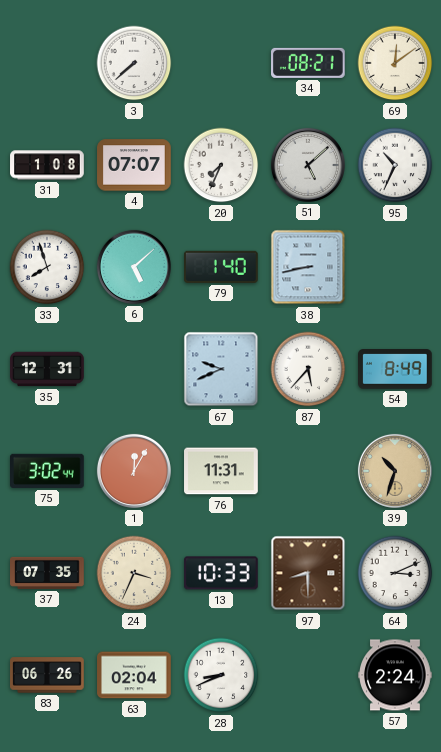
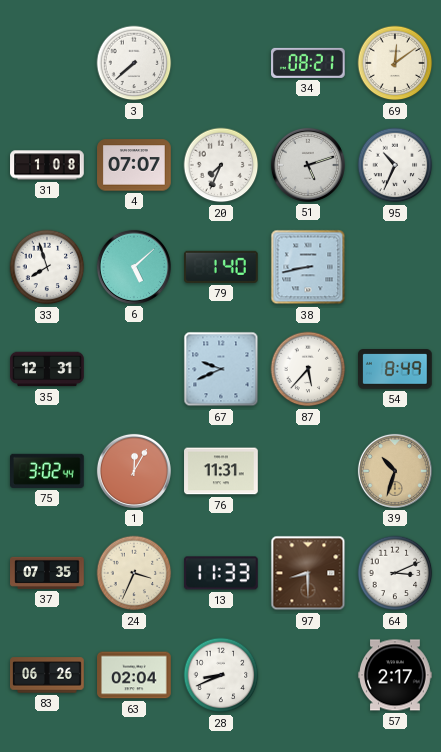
51: 5:08 -> 5:12 (308, 165)
13: 10:33 -> 11:33 (221, 573)
57: 2:24 -> 2:17 (395, 675)
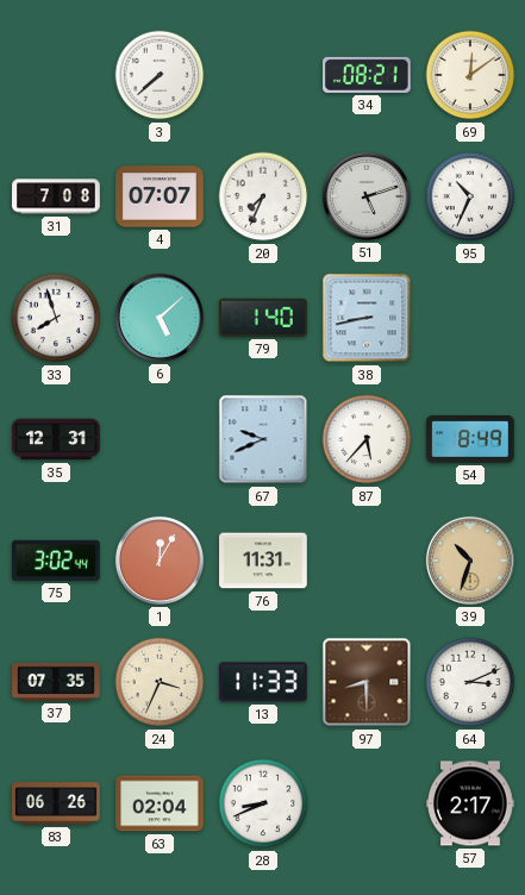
31: 1:08 -> 7:08 (56, 196)
